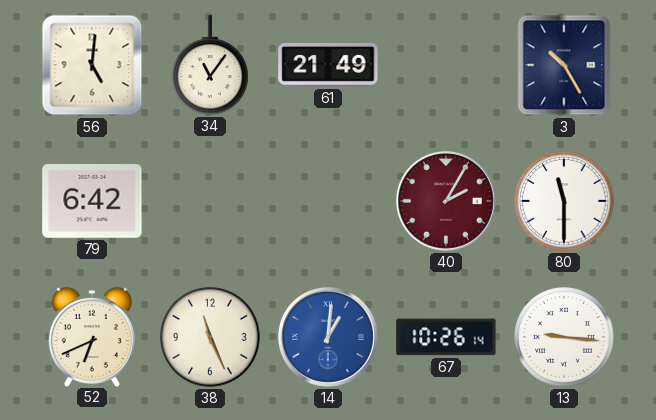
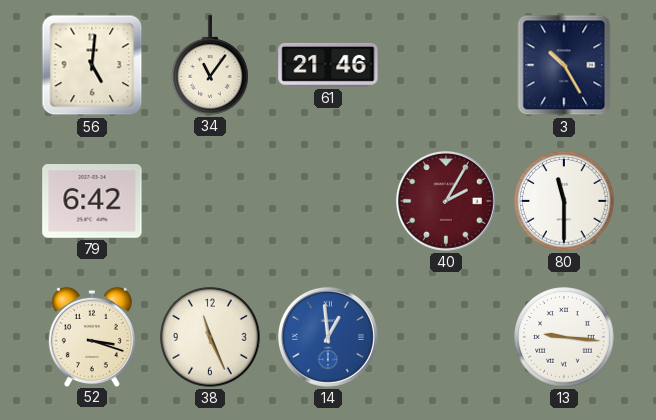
61: 21:49 -> 21:46 (328, 65)
52: 6:41 -> 3:18 (92, 336)
14: 1:01 -> 12:59 (328, 337)
67: 10:26 -> none (446, 337)
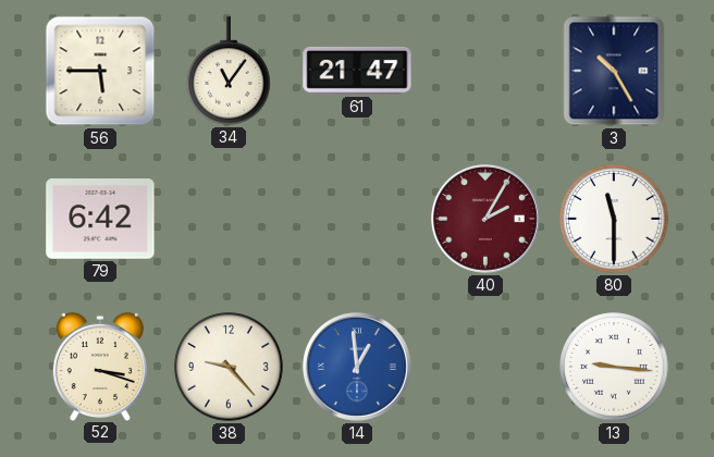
56: 5:01 -> 5:45 (100, 71)
61: 21:46 -> 21:47 (357, 71)
38: 11:26 -> 9:23 (229, 367)
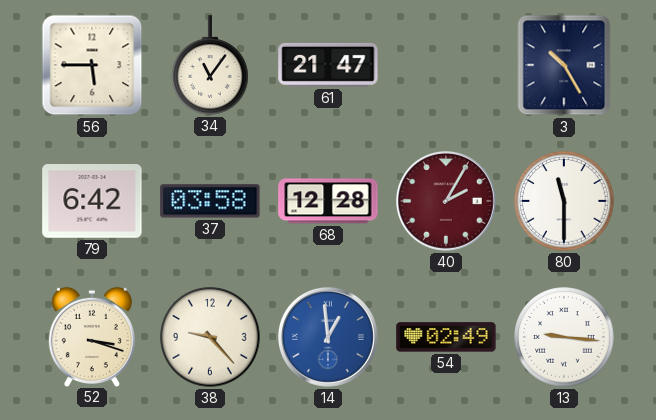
37: none -> 03:58 (210, 201)
68: none -> 12:28 (328, 201)
54: none -> 02:49 (446, 337)
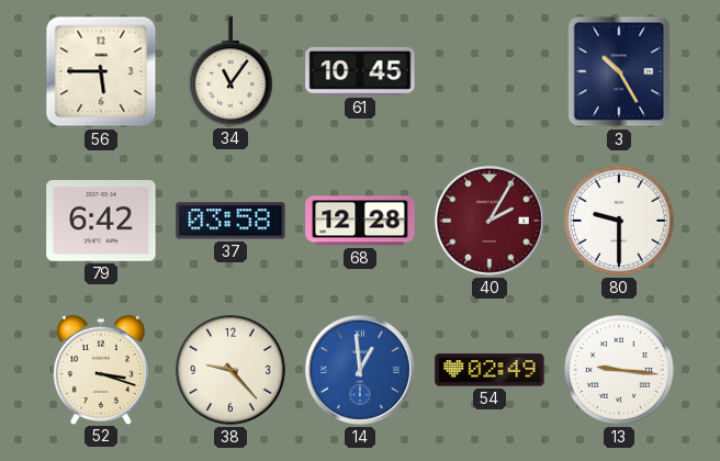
61: 21:47 -> 10:45 (360, 71)
80: 11:30 -> 9:30 (619, 221)
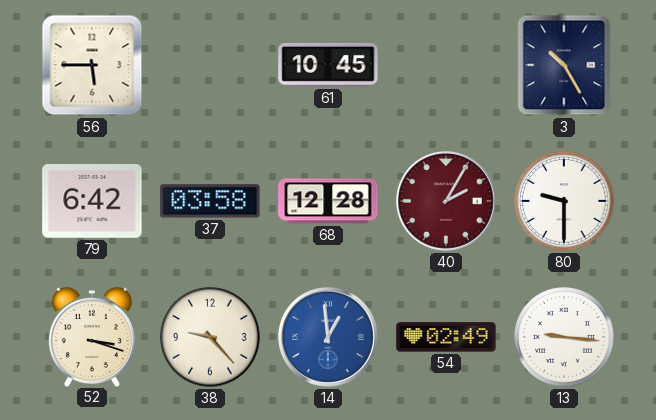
34: 11:06 -> none (230, 71)
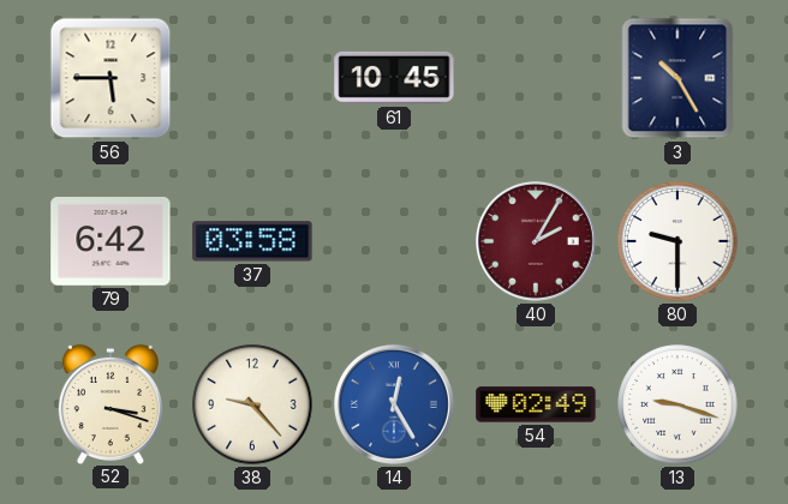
68: 12:28 -> none (328, 201)
14: 12:59 -> 12:25 (394, 404)
13: 9:16 -> 9:18 (677, 404)
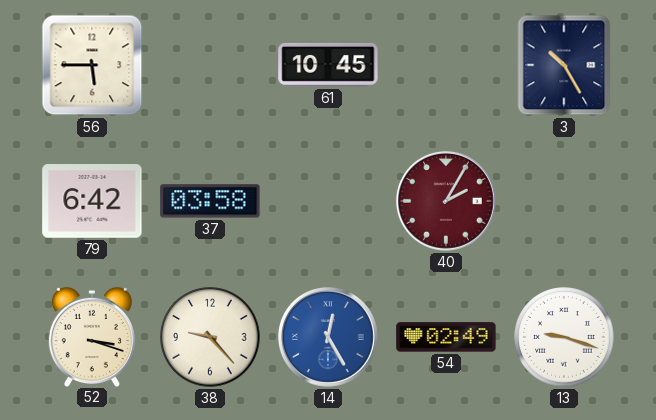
80: 9:30 -> none (677, 241)
